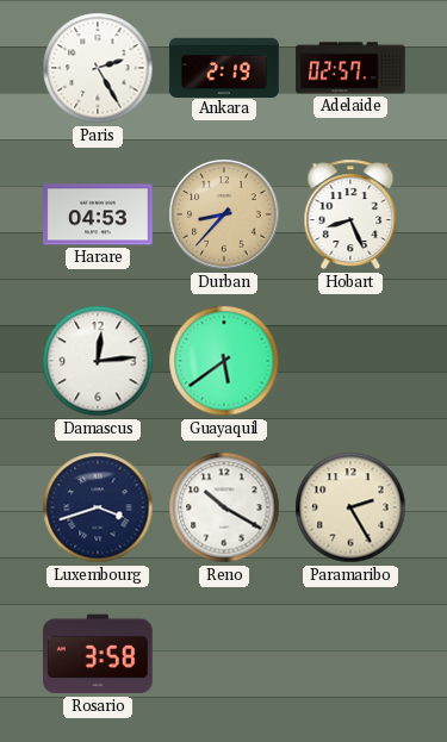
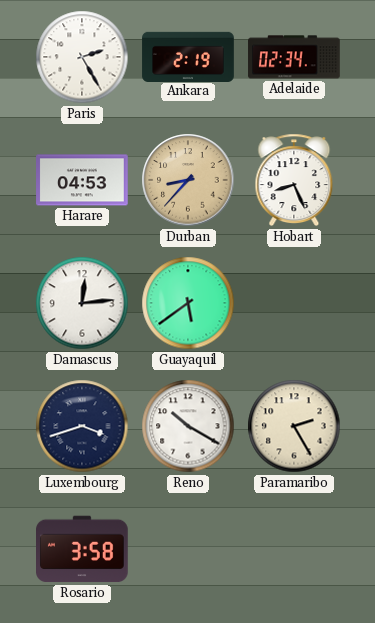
Adelaide: 02:57 -> 02:34 (294, 57)
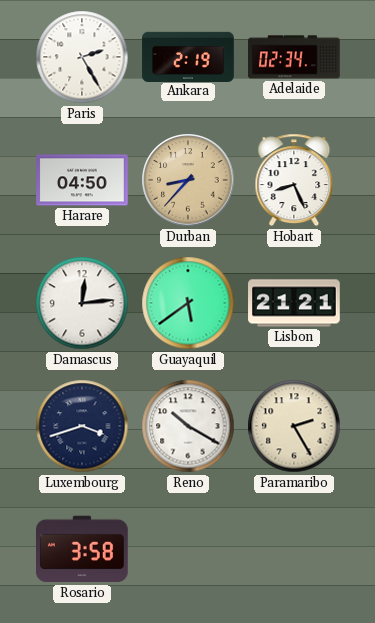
Harare: 04:53 -> 04:50 (82, 180)
Lisbon: none -> 21:21 (294, 303)
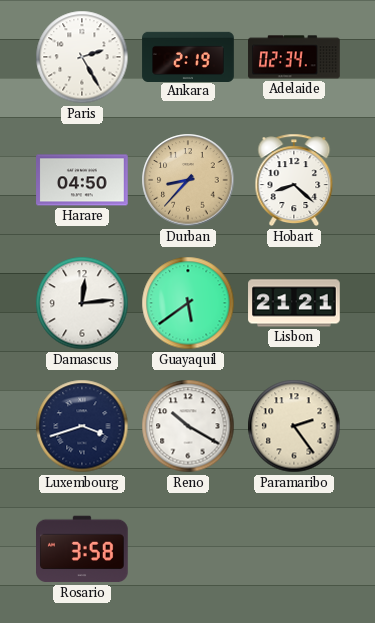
Hobart: 8:26 -> 8:22 (294, 180)
Paramaribo: 2:25 -> 2:24 (294, 426)
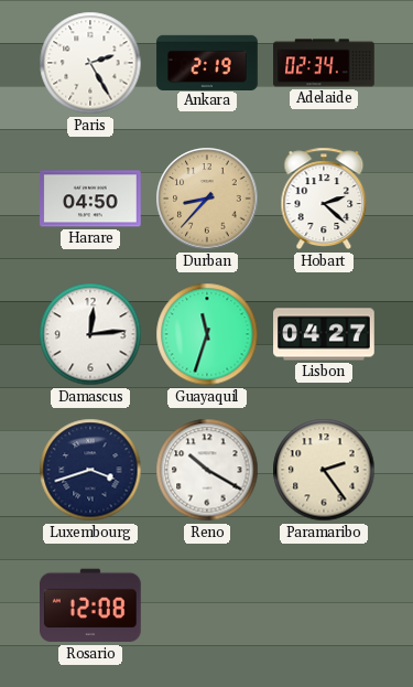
Hobart: 8:22 -> 2:22 (324, 198)
Guayaquil: 5:39 -> 11:33 (207, 334)
Lisbon: 21:21 -> 04:27 (324, 334)
Rosario: 3:58 -> 12:08 (91, 605)
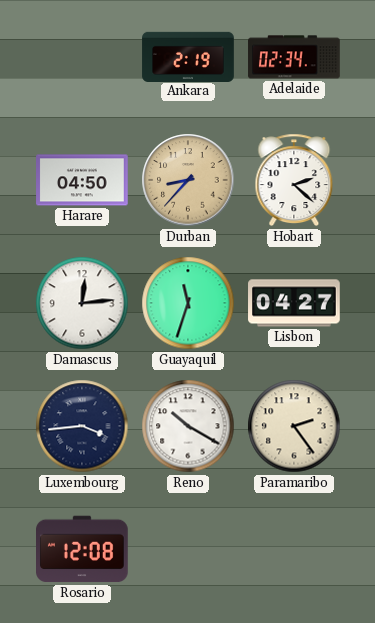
Paris: 2:25 -> none (90, 63)
Luxembourg: 3:42 -> 3:44 (82, 426)
